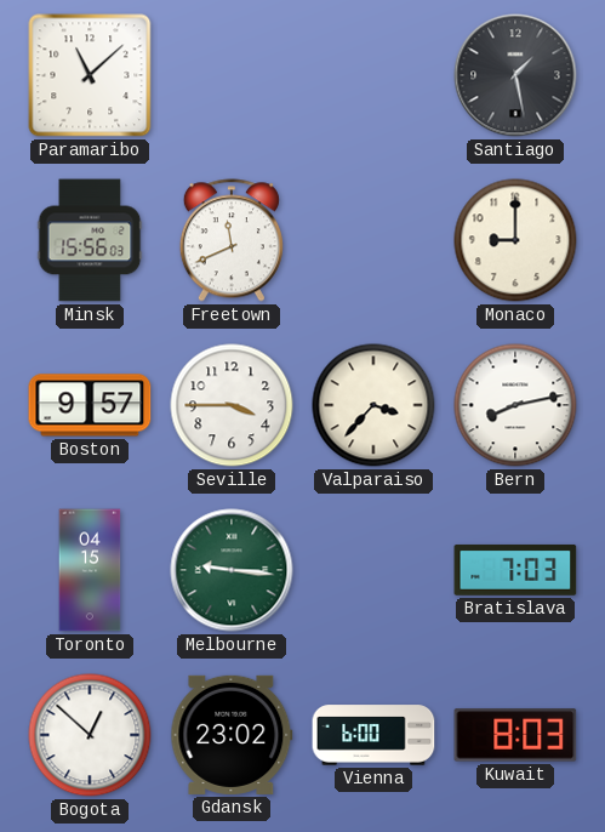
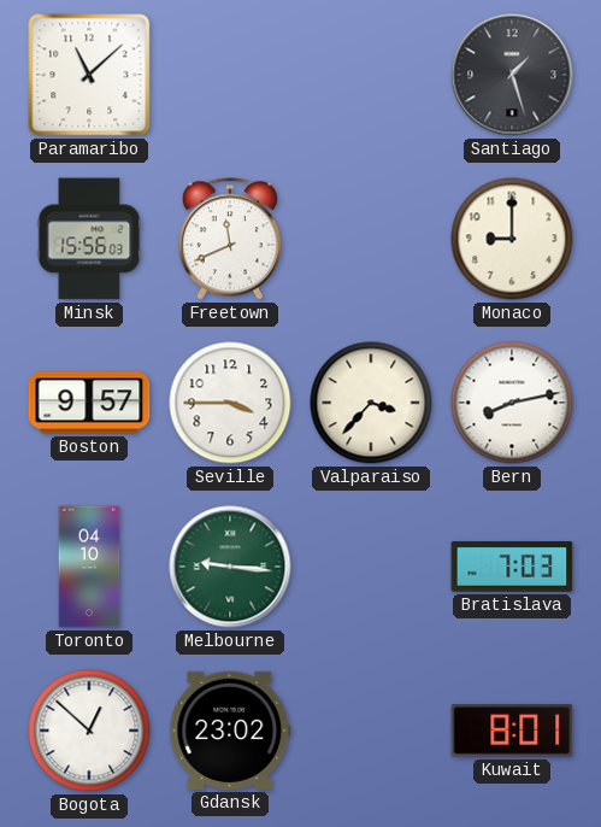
Santiago: 1:28 -> 1:27 (512, 75)
Toronto: 04:15 -> 04:10 (89, 567)
Vienna: 6:00 -> none (373, 735)
Kuwait: 8:03 -> 8:01 (512, 731)
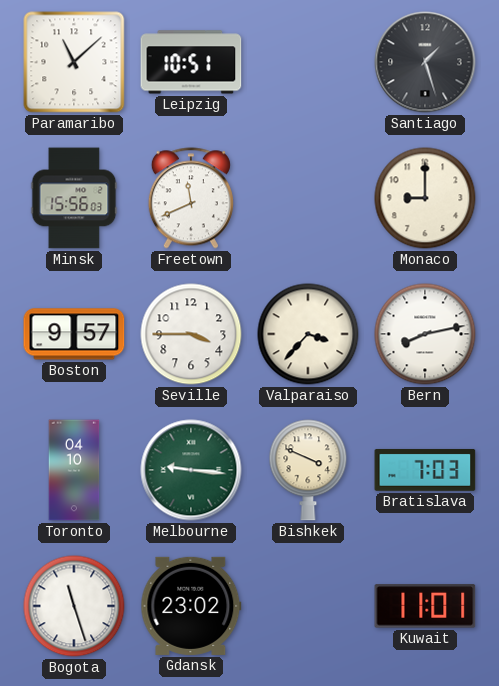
Leipzig: none -> 10:51 (191, 62)
Bishkek: none -> 3:49 (308, 470)
Bogota: 12:52 -> 11:27 (74, 606)
Kuwait: 8:01 -> 11:01 (425, 606)
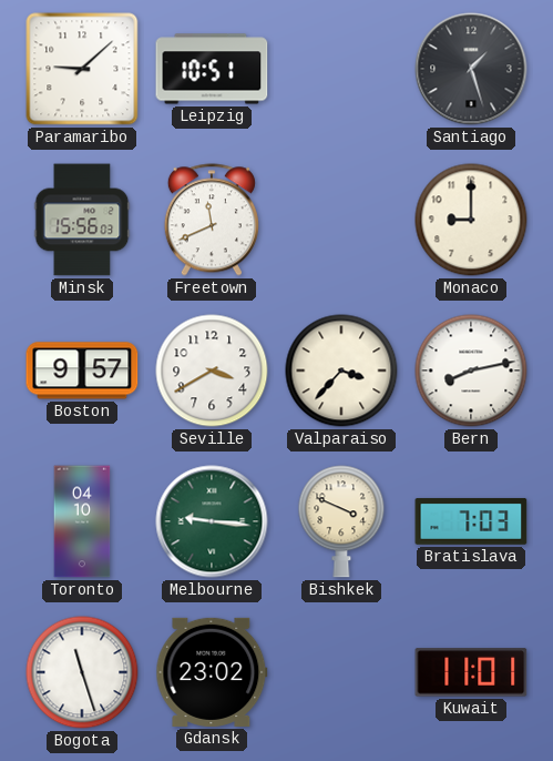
Paramaribo: 11:08 -> 9:08 (82, 69)
Seville: 3:45 -> 3:40 (212, 371)
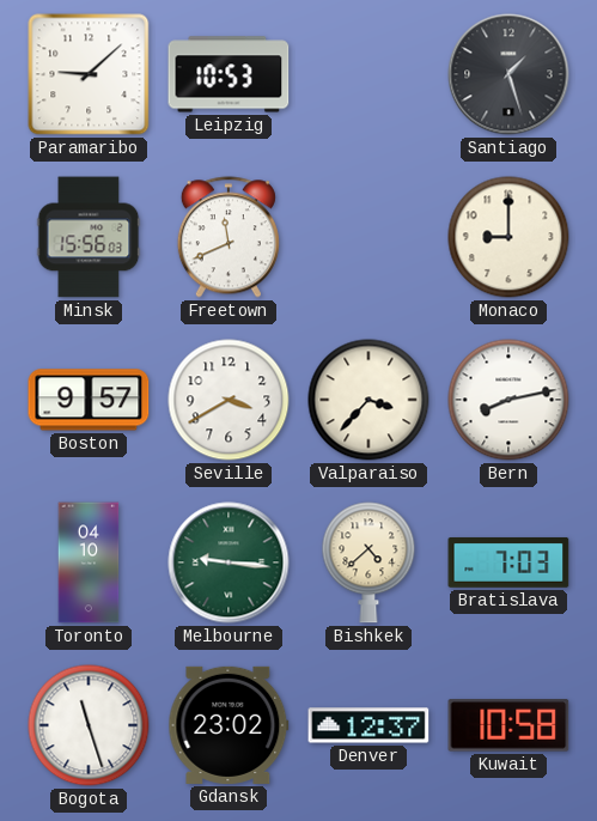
Leipzig: 10:51 -> 10:53 (229, 74)
Bishkek: 3:49 -> 4:38 (368, 562)
Denver: none -> 12:37 (368, 725)
Kuwait: 11:01 -> 10:58 (508, 725)
